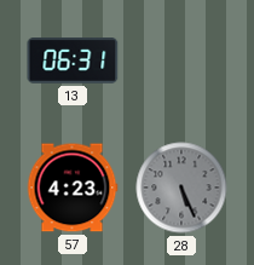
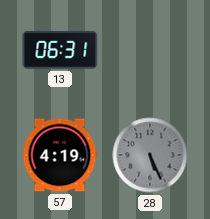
57: 4:23 -> 4:19 (60, 155)
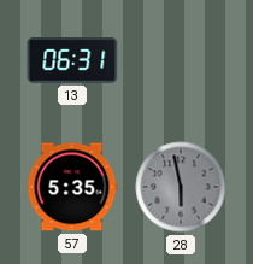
57: 4:19 -> 5:35 (72, 187)
28: 5:26 -> 5:58 (181, 187)
